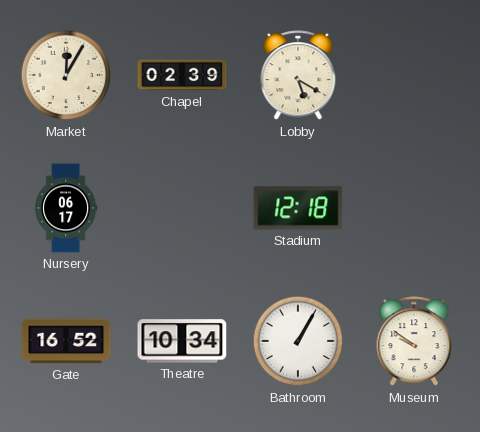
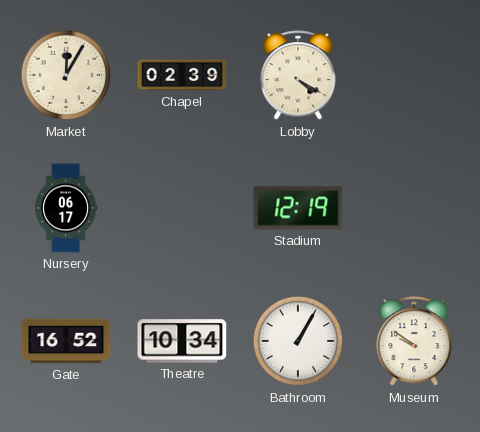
Lobby: 5:20 -> 4:20 (298, 76)
Stadium: 12:18 -> 12:19 (298, 208)
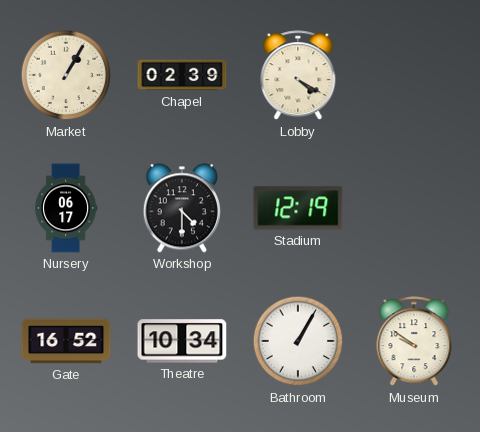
Market: 12:05 -> 1:05 (66, 75)
Workshop: none -> 4:30 (182, 208)
